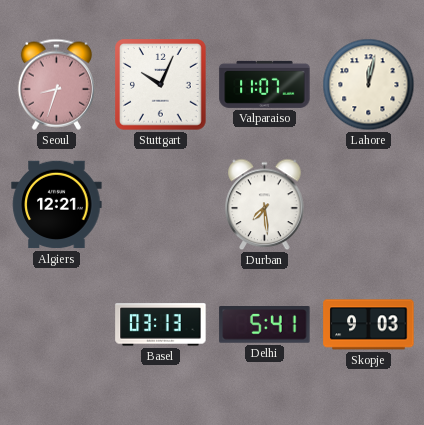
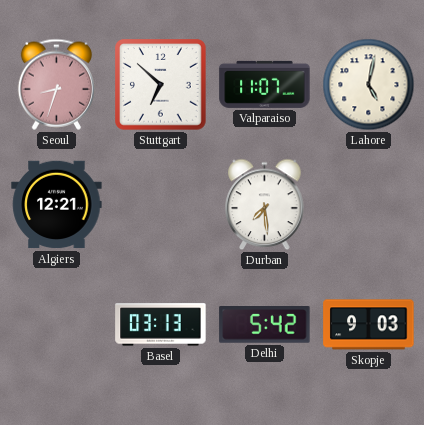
Stuttgart: 10:04 -> 6:52 (161, 85)
Lahore: 12:02 -> 5:02 (369, 85)
Delhi: 5:41 -> 5:42 (265, 325)
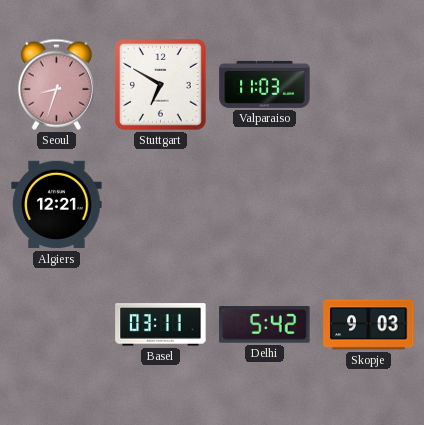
Stuttgart: 6:52 -> 6:50 (161, 85)
Valparaiso: 11:07 -> 11:03 (265, 84)
Lahore: 5:02 -> none (369, 85)
Durban: 7:29 -> none (265, 205)
Basel: 03:13 -> 03:11 (161, 325)
